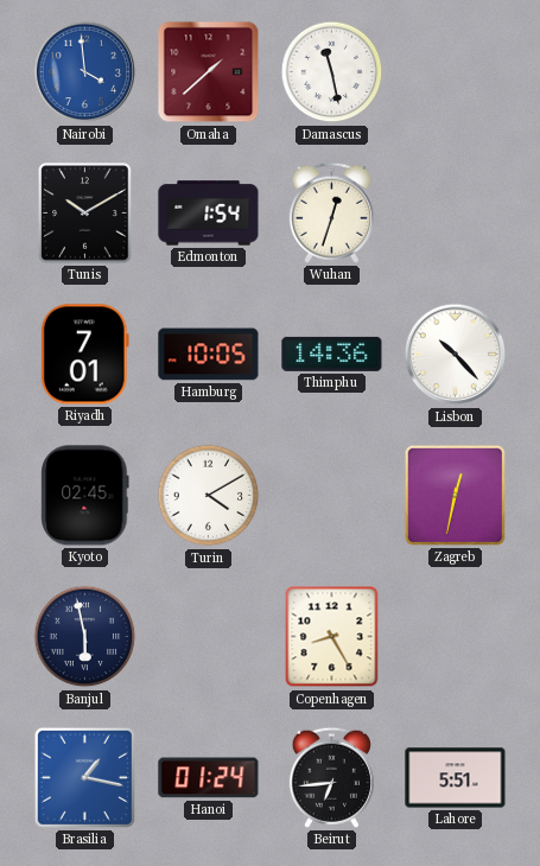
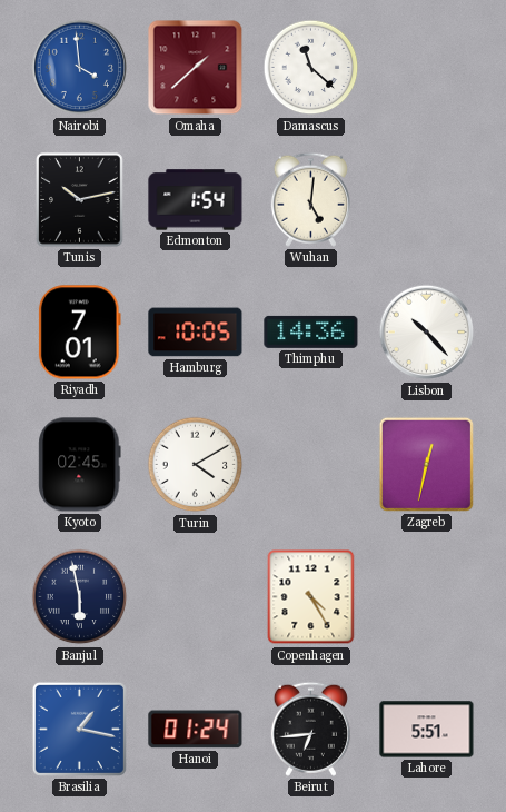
Damascus: 11:28 -> 11:22 (311, 68)
Tunis: 10:10 -> 10:13 (80, 200)
Wuhan: 12:33 -> 5:01 (310, 199)
Copenhagen: 8:25 -> 4:25 (311, 597)
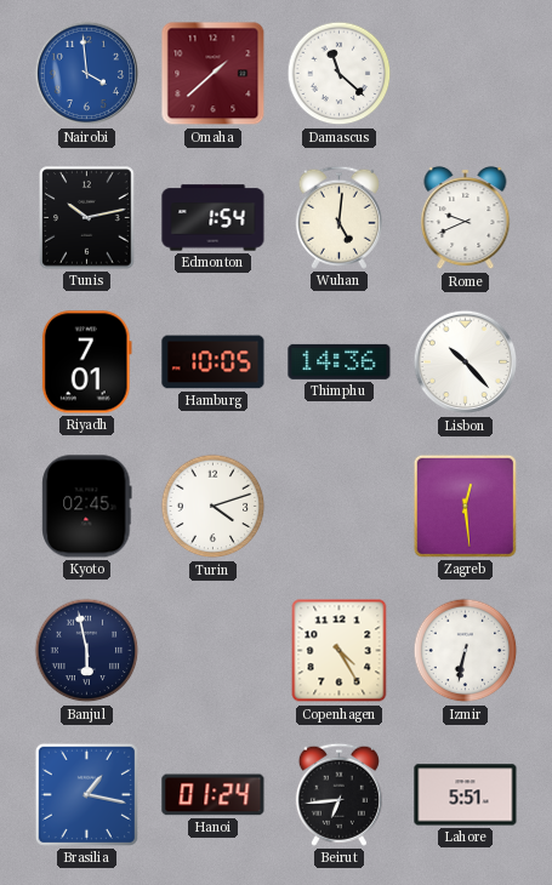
Rome: none -> 9:41 (466, 219)
Turin: 4:10 -> 4:12 (214, 507)
Zagreb: 12:32 -> 12:29 (465, 506)
Izmir: none -> 6:32 (466, 651)
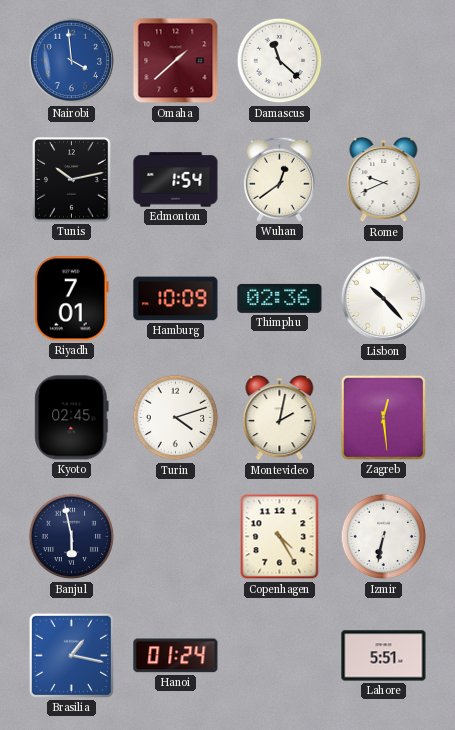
Wuhan: 5:01 -> 12:39 (279, 179)
Hamburg: 10:05 -> 10:09 (176, 299)
Thimphu: 14:36 -> 02:36 (280, 298)
Montevideo: none -> 2:02 (280, 419)
Beirut: 6:44 -> none (338, 794)
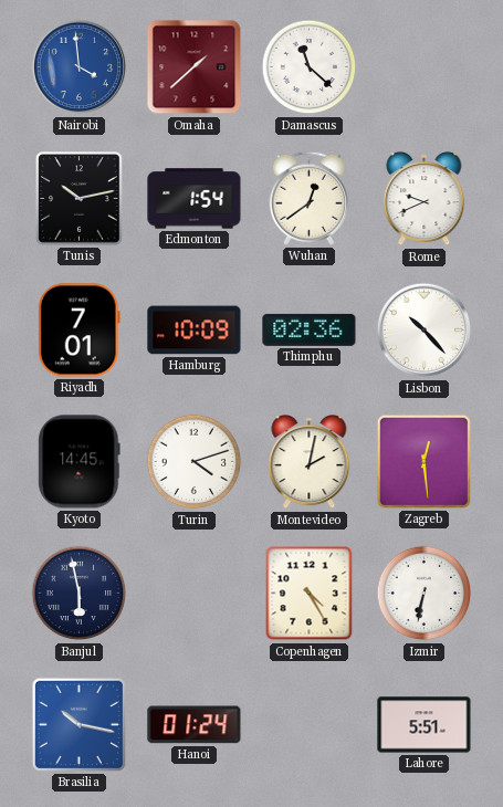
Kyoto: 02:45 -> 14:45 (80, 462)
Brasilia: 1:17 -> 10:17 (78, 724)
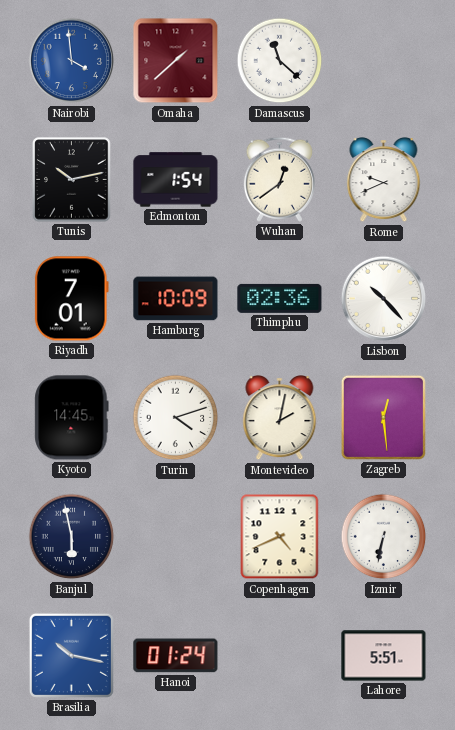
Copenhagen: 4:25 -> 4:41 (280, 537)
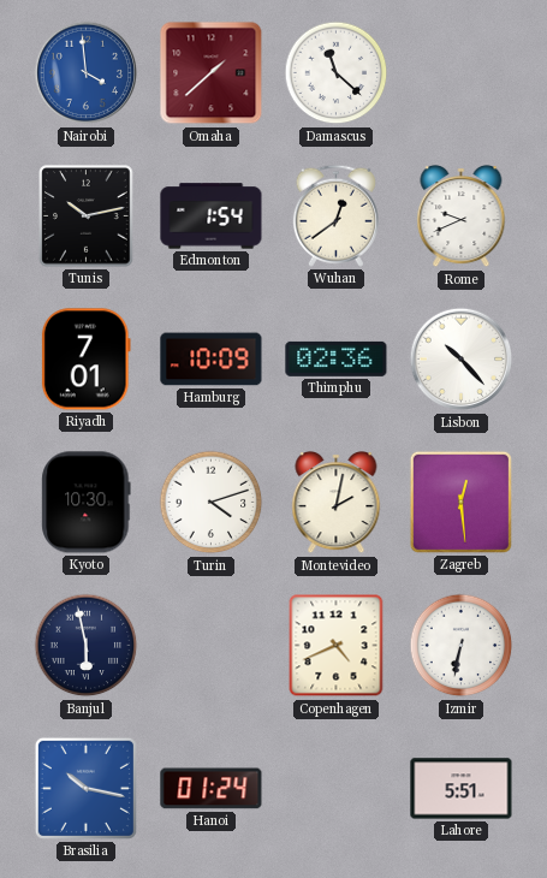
Kyoto: 14:45 -> 10:30 (87, 503)
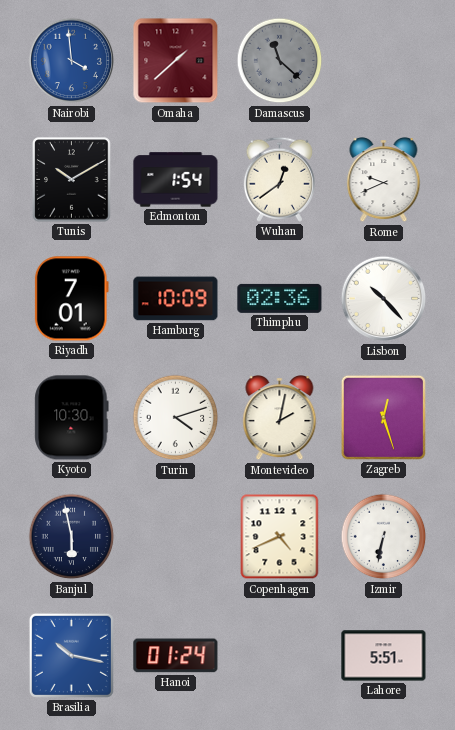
Damascus dial: white -> grey (280, 61)
Tunis: 10:13 -> 10:10 (72, 180)
Zagreb: 12:29 -> 12:27 (383, 417)
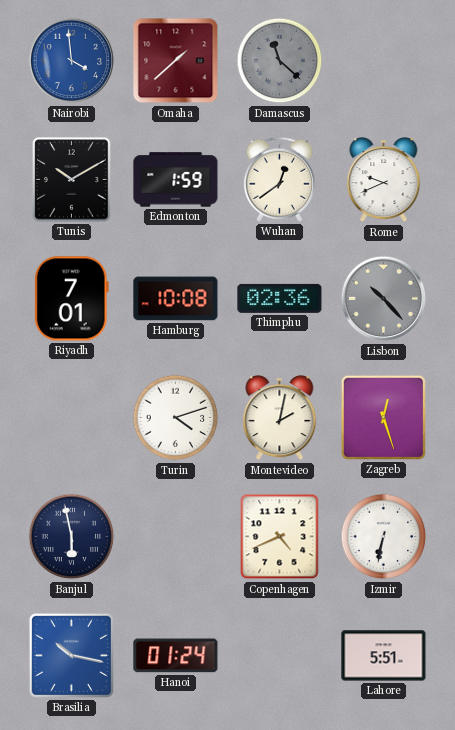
Edmonton: 1:54 -> 1:59 (176, 180)
Hamburg: 10:09 -> 10:08 (176, 299)
Lisbon dial: white -> grey (384, 299)
Kyoto: 10:30 -> none (72, 418)
